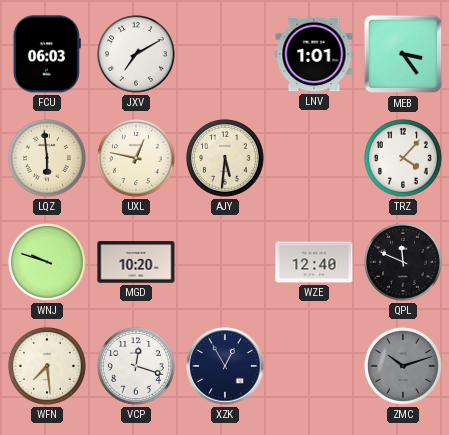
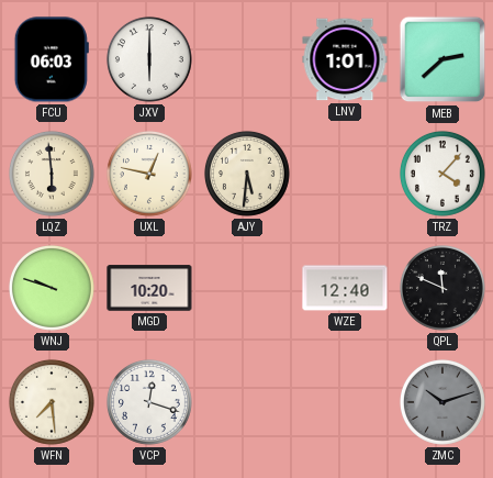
JXV: 7:10 -> 6:00 (149, 59)
MEB: 3:24 -> 2:38 (442, 59)
XZK: 12:55 -> none (225, 366)
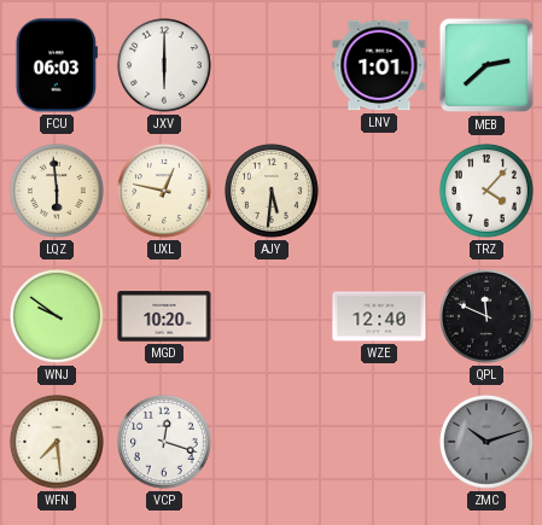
WNJ: 9:48 -> 9:51 (57, 316)
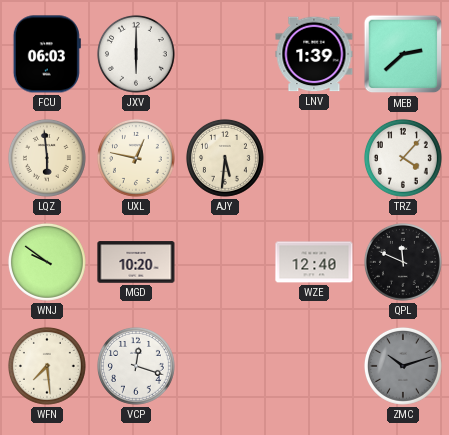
LNV: 1:01 -> 1:39 (314, 54)
